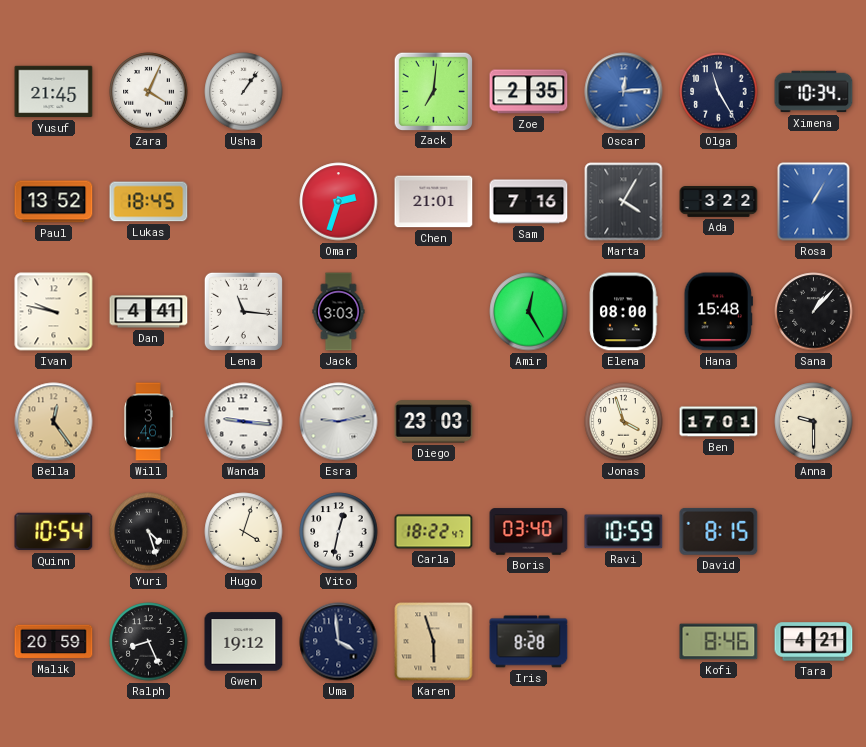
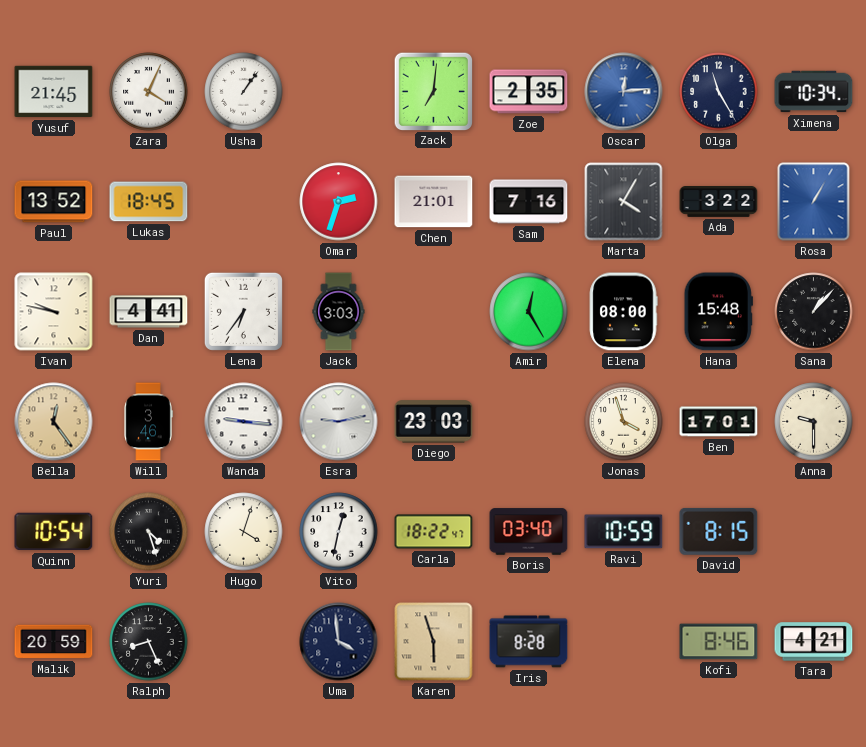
Lena: 11:16 -> 6:36 (243, 311)
Gwen: 19:12 -> none (244, 642)
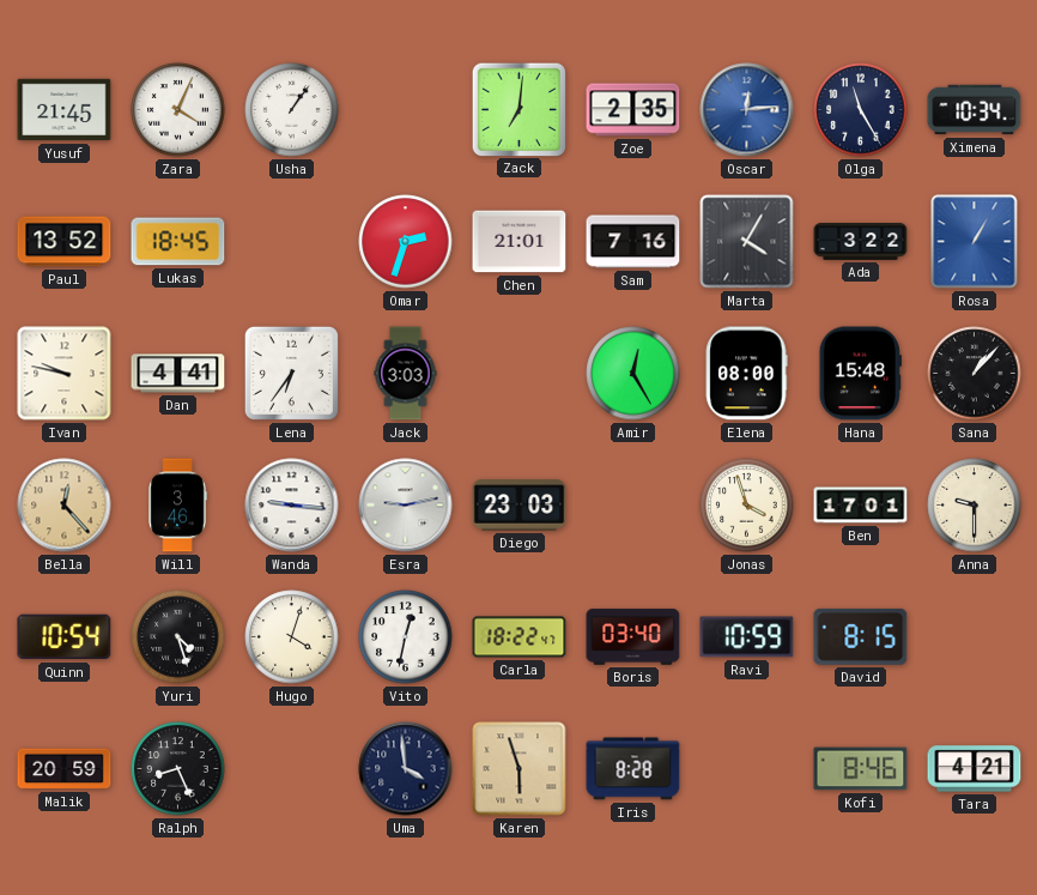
Bella: 12:24 -> 12:23 (65, 506)
